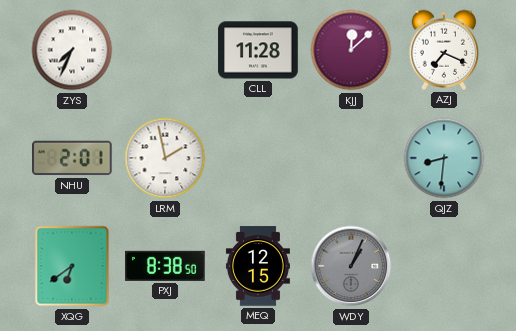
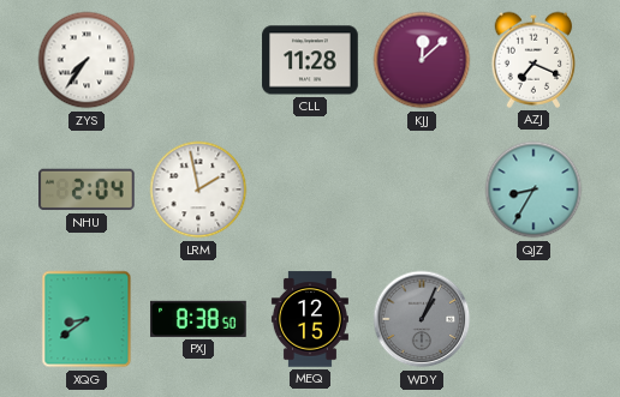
ZYS: 7:34 -> 7:36 (87, 60)
NHU: 2:01 -> 2:04 (88, 190)
QJZ: 8:31 -> 8:35 (533, 190)
XQG: 6:39 -> 8:39 (87, 319)
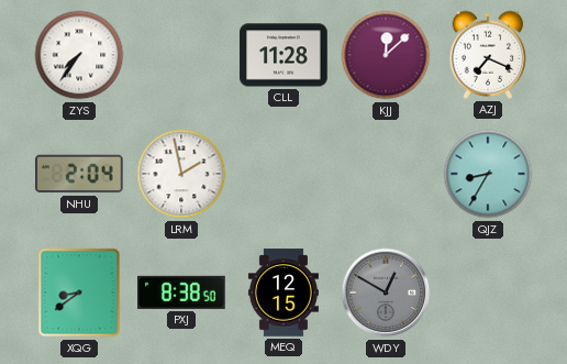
WDY: 1:04 -> 12:50 (386, 293)
